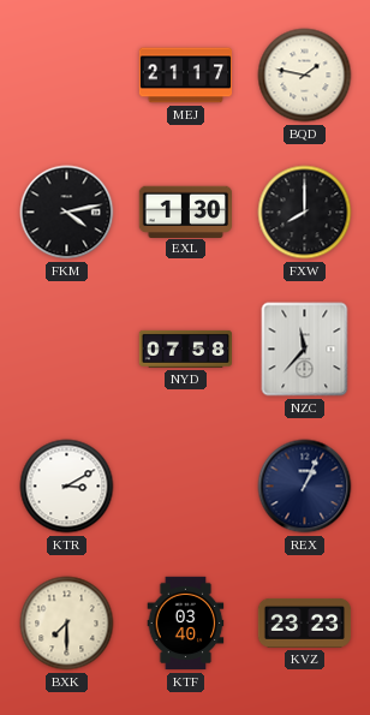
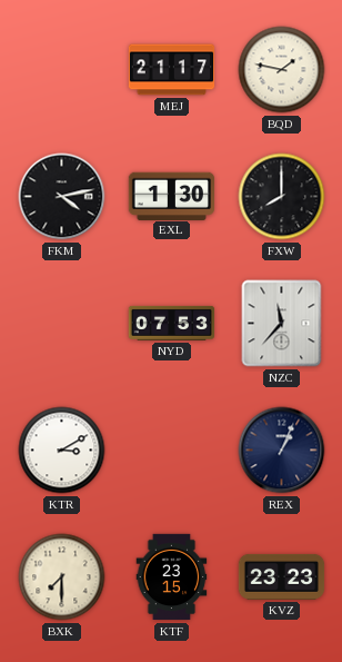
NYD: 07:58 -> 07:53 (171, 323)
KTF: 03:40 -> 23:15 (172, 577)
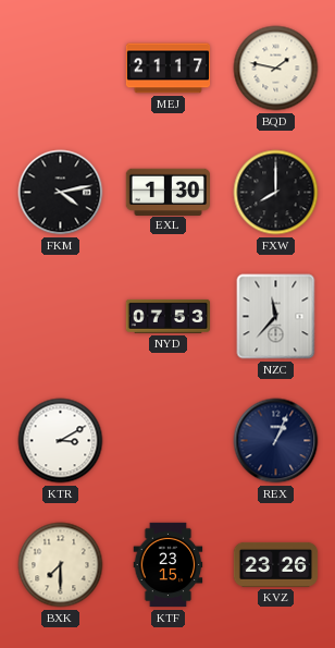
KVZ: 23:23 -> 23:26 (276, 564)
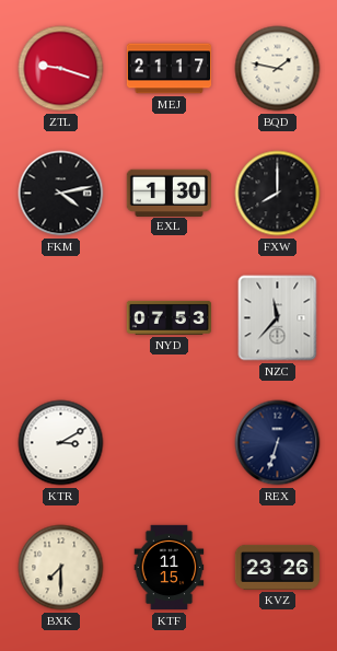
ZTL: none -> 9:18 (61, 69)
REX: 1:04 -> 6:33 (278, 443)
KTF: 23:15 -> 11:15 (170, 568)
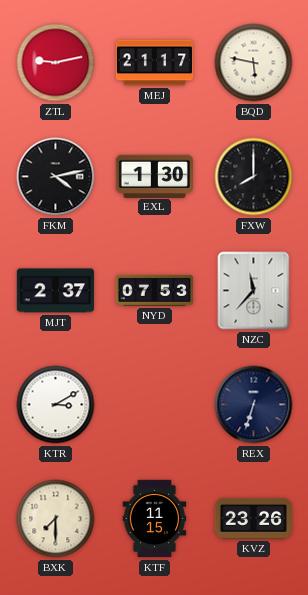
ZTL: 9:18 -> 9:13 (56, 63)
BQD: 1:47 -> 5:47 (254, 63)
MJT: none -> 2:37 (55, 291)
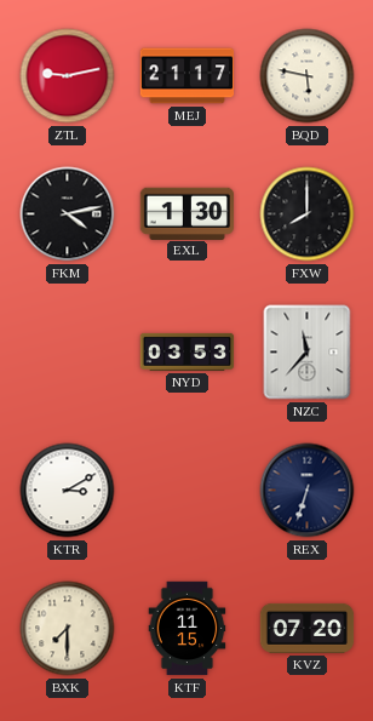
MJT: 2:37 -> none (55, 291)
NYD: 07:53 -> 03:53 (187, 351)
KVZ: 23:26 -> 07:20 (308, 628)
